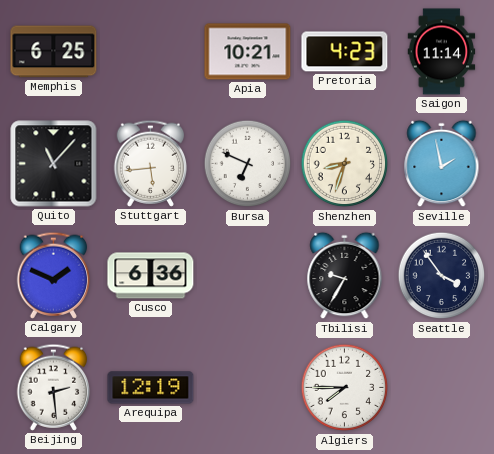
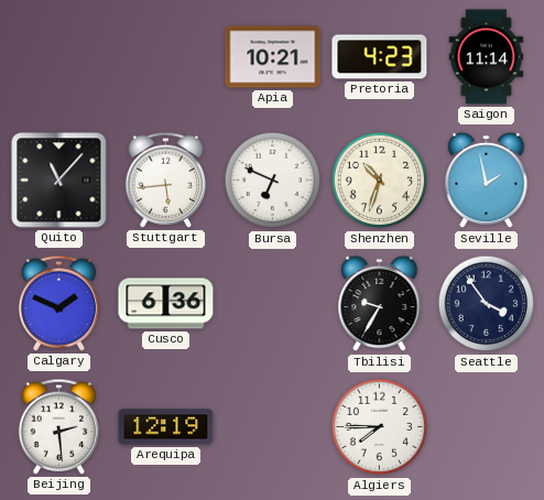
Memphis: 6:25 -> none (54, 52)
Shenzhen: 8:33 -> 10:33 (380, 181)
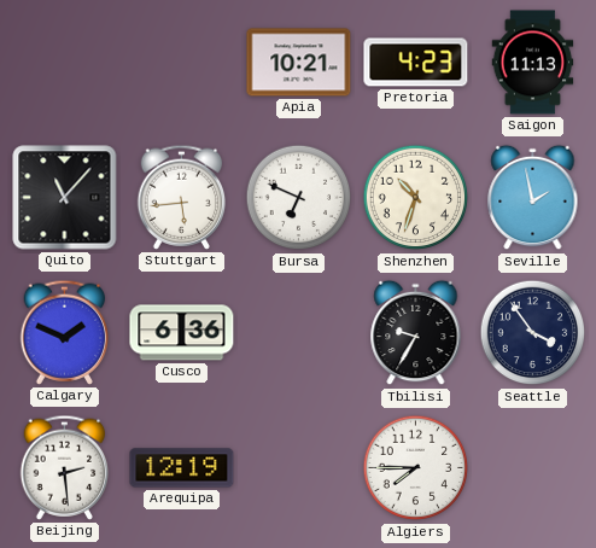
Saigon: 11:14 -> 11:13 (533, 63)
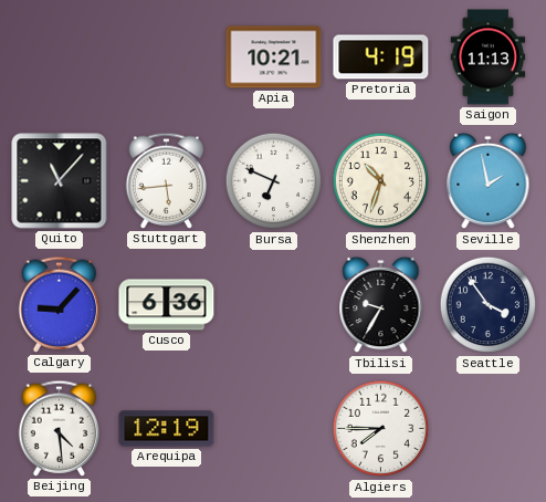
Pretoria: 4:23 -> 4:19 (381, 57)
Calgary: 1:49 -> 9:07 (60, 304)
Beijing: 2:29 -> 4:29 (60, 428)
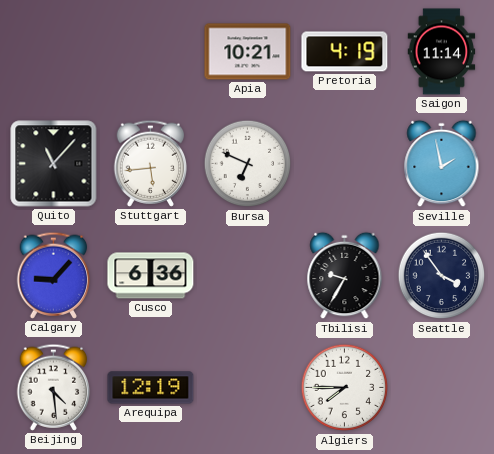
Saigon: 11:13 -> 11:14 (442, 52)
Shenzhen: 10:33 -> none (381, 181)
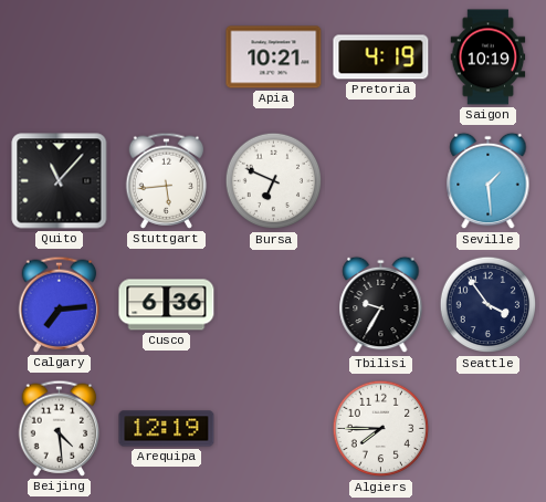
Saigon: 11:14 -> 10:19 (489, 57)
Seville: 1:58 -> 1:29 (489, 181)
Calgary: 9:07 -> 7:14 (60, 304)
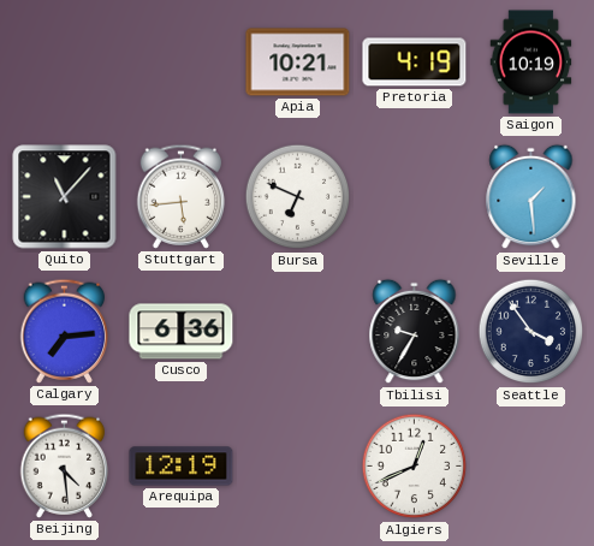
Algiers: 7:45 -> 12:41 (415, 467)
